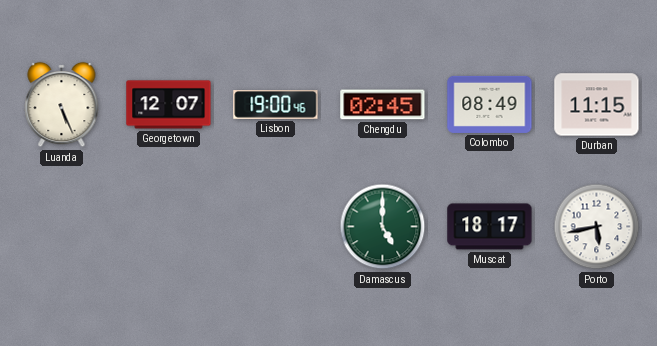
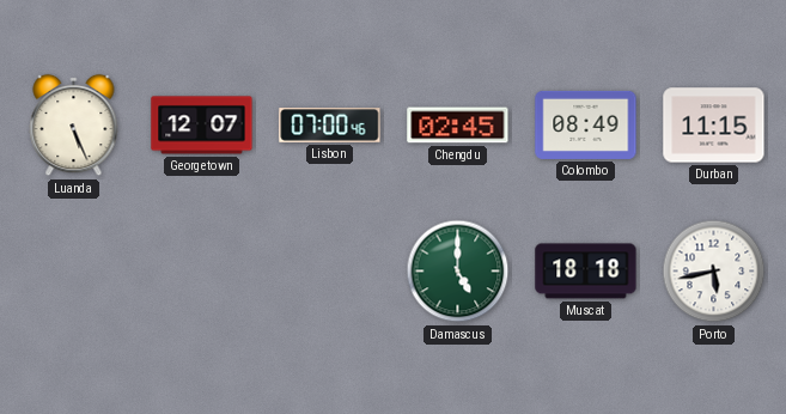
Lisbon: 19:00 -> 07:00 (330, 126)
Muscat: 18:17 -> 18:18 (586, 272)
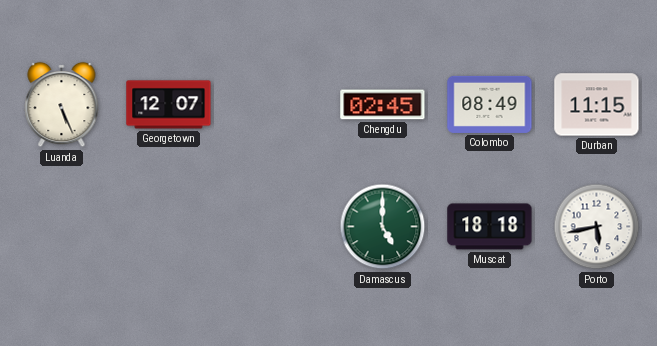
Lisbon: 07:00 -> none (330, 126)
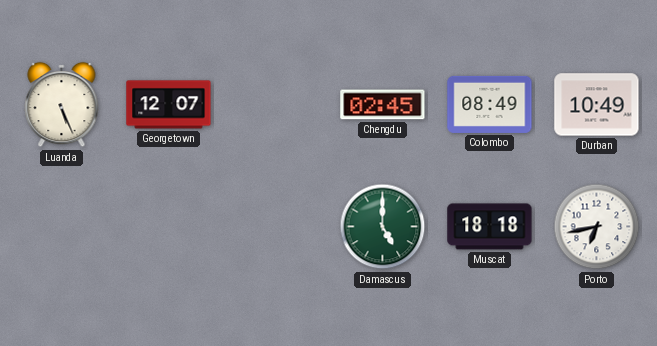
Durban: 11:15 -> 10:49 (597, 105)
Porto: 5:43 -> 6:43 (597, 227)
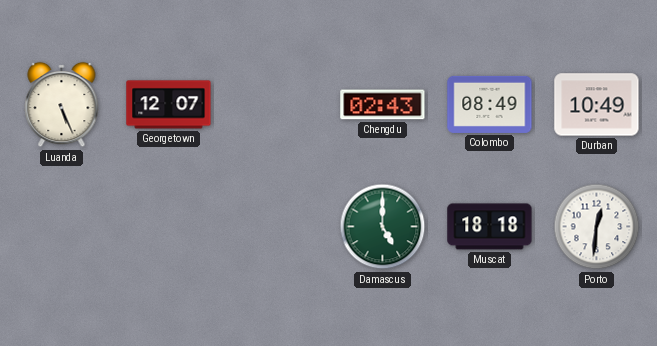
Chengdu: 02:45 -> 02:43 (383, 105)
Porto: 6:43 -> 12:31 (597, 227)
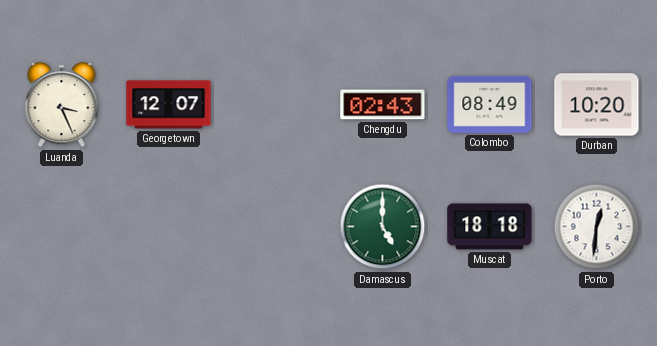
Luanda: 5:26 -> 3:26 (62, 105)
Durban: 10:49 -> 10:20 (597, 105)
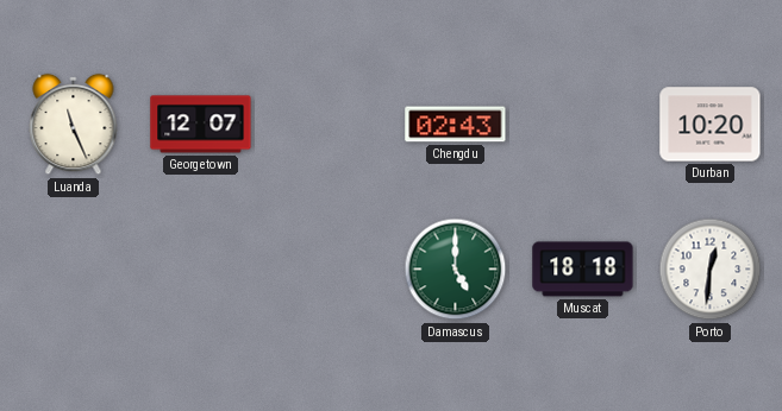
Luanda: 3:26 -> 11:26 (74, 125)
Colombo: 08:49 -> none (490, 104)
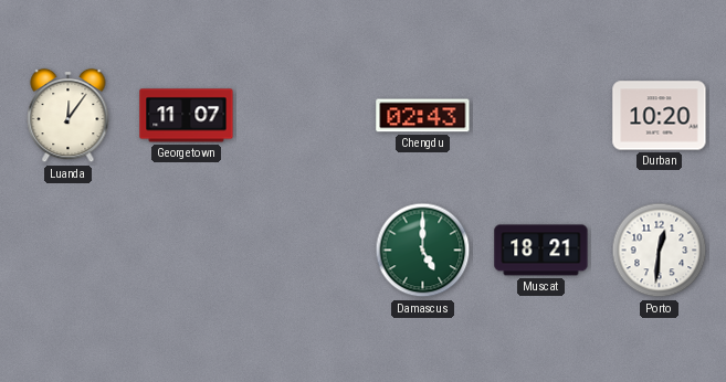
Luanda: 11:26 -> 12:06 (69, 116)
Georgetown: 12:07 -> 11:07 (187, 116)
Muscat: 18:18 -> 18:21 (541, 251)
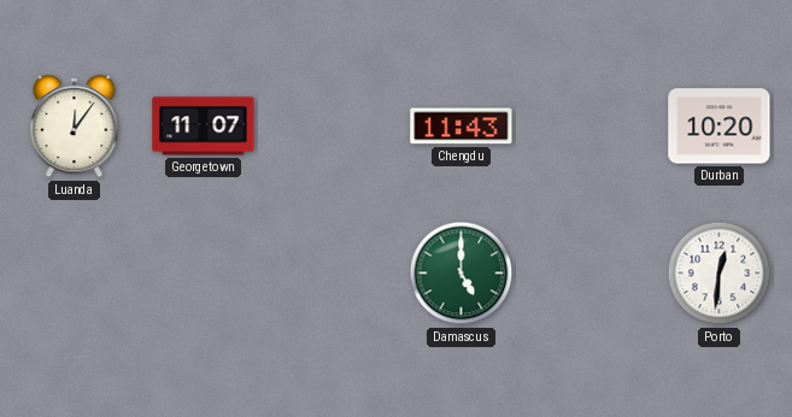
Chengdu: 02:43 -> 11:43 (462, 127)
Muscat: 18:21 -> none (541, 251)
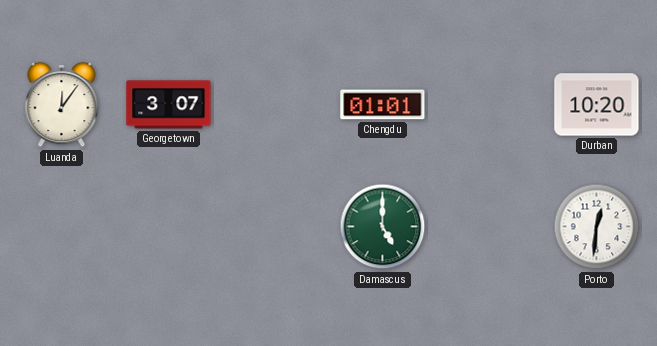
Georgetown: 11:07 -> 3:07 (169, 105)
Chengdu: 11:43 -> 01:01 (383, 105)
